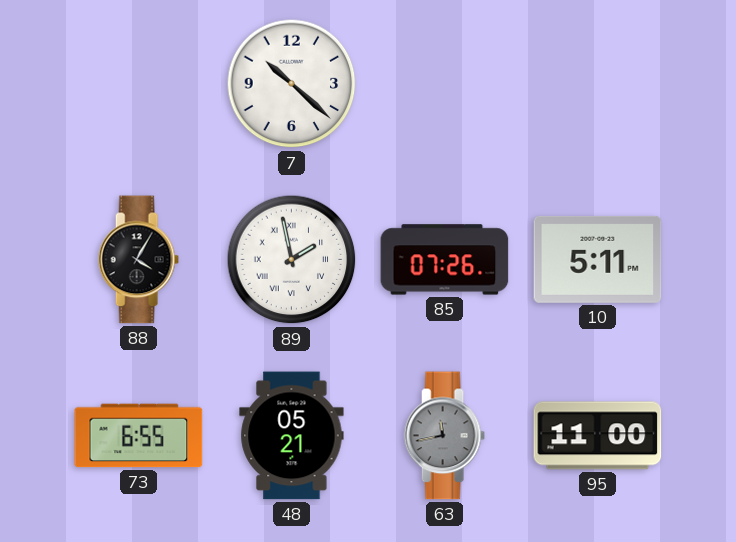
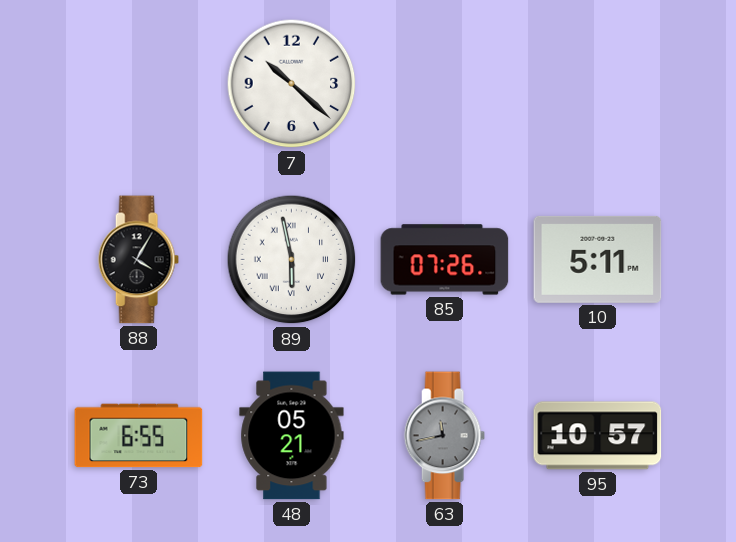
89: 1:58 -> 5:58 (292, 260)
95: 11:00 -> 10:57 (598, 436)
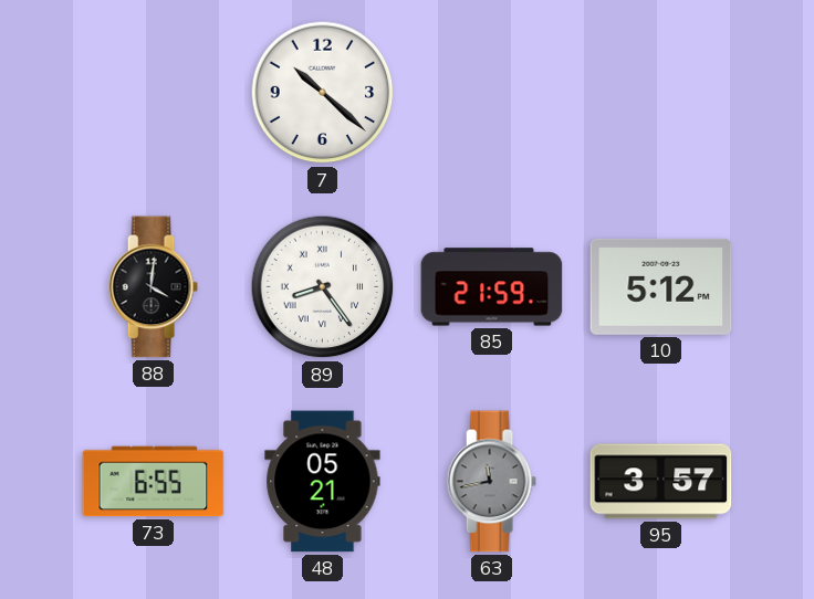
88: 4:05 -> 4:01 (153, 287)
89: 5:58 -> 8:24 (323, 287)
85: 07:26 -> 21:59 (492, 287)
10: 5:11 -> 5:12 (661, 286)
95: 10:57 -> 3:57 (661, 482)
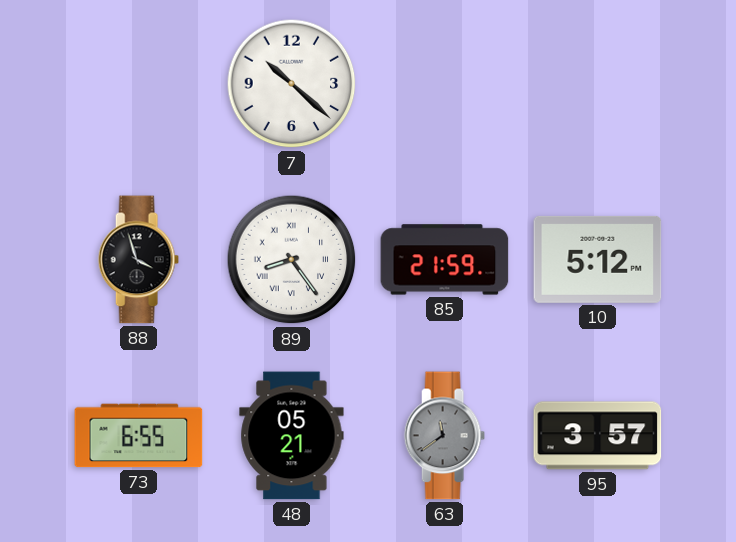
88: 4:01 -> 3:57 (138, 260)
63: 11:43 -> 11:39 (444, 436)
